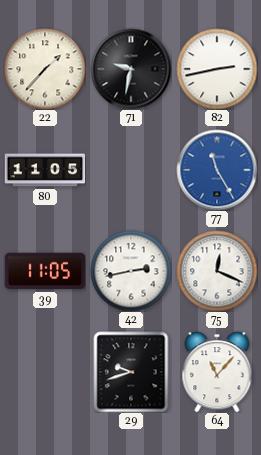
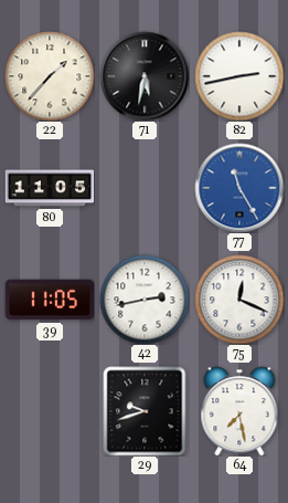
71: 9:32 -> 5:32 (145, 76)
64: 11:07 -> 7:28 (239, 411)
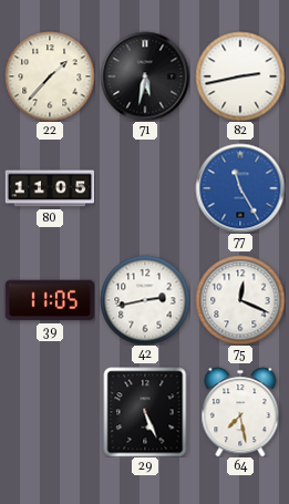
29: 9:42 -> 5:26 (145, 412)
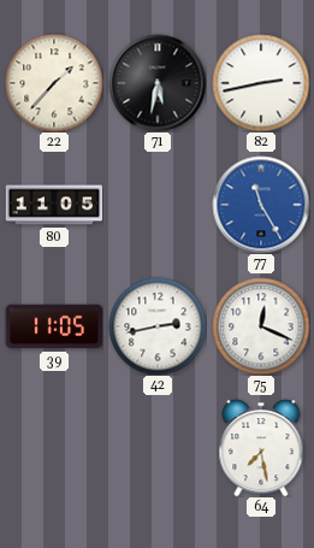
29: 5:26 -> none (145, 412)
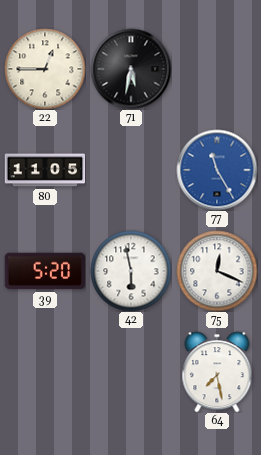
22: 1:37 -> 12:45 (45, 69)
82: 2:43 -> none (261, 83)
39: 11:05 -> 5:20 (45, 271)
42: 2:43 -> 5:58 (131, 271)
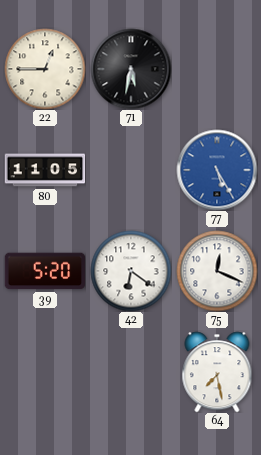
77: 11:25 -> 5:25 (217, 170)
42: 5:58 -> 6:21 (131, 271)
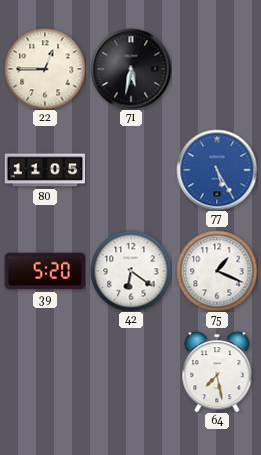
75: 12:19 -> 1:19 (217, 271)
